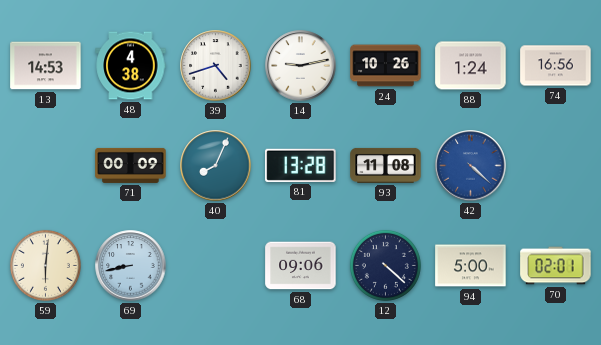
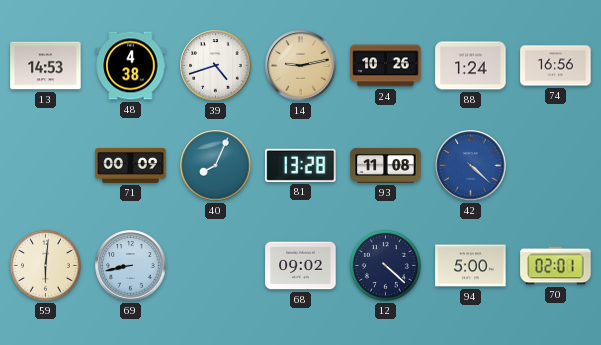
14 dial: white -> champagne (301, 66)
68: 09:06 -> 09:02 (301, 266)
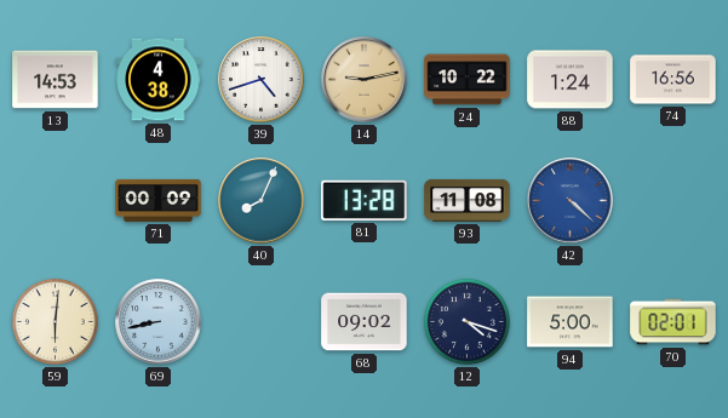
24: 10:26 -> 10:22 (468, 80)
12: 4:22 -> 4:18 (466, 321)
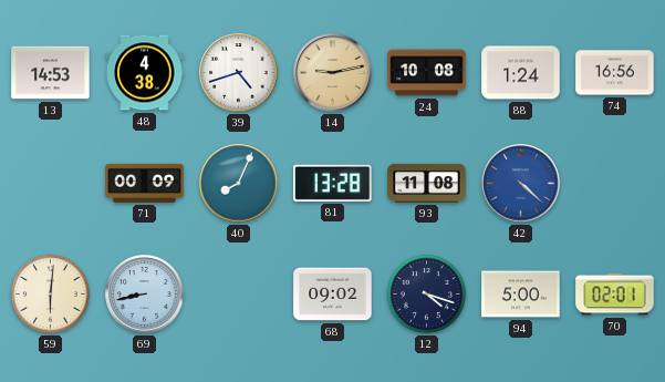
24: 10:22 -> 10:08 (427, 73)
